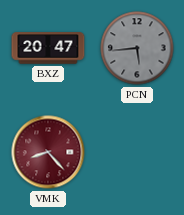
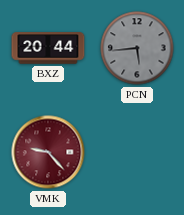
BXZ: 20:47 -> 20:44 (48, 48)
VMK: 8:23 -> 9:23 (48, 152)
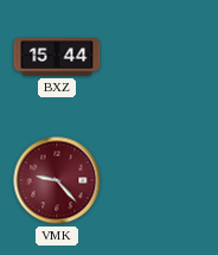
BXZ: 20:44 -> 15:44 (57, 57)
PCN: 5:44 -> none (137, 48)
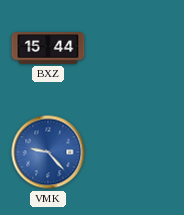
VMK dial: burgundy -> blue (48, 152)
